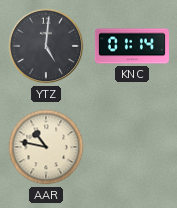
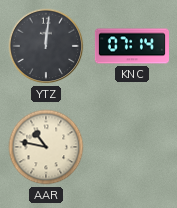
YTZ: 5:01 -> 12:01 (46, 46)
KNC: 01:14 -> 07:14 (132, 46)
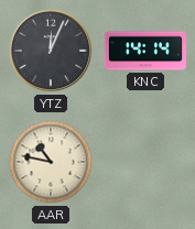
YTZ: 12:01 -> 12:04 (51, 51)
KNC: 07:14 -> 14:14 (145, 51)
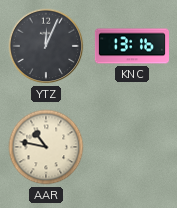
KNC: 14:14 -> 13:16 (132, 46)
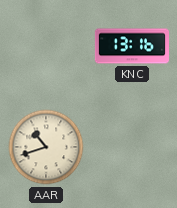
YTZ: 12:04 -> none (46, 46)
AAR: 10:47 -> 10:42 (46, 147)
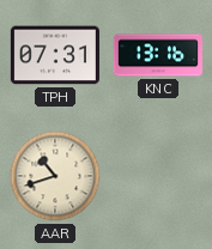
TPH: none -> 07:31 (55, 55)
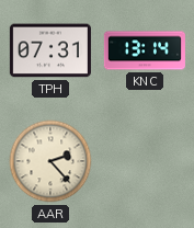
KNC: 13:16 -> 13:14 (145, 50)
AAR: 10:42 -> 2:23 (50, 161)
